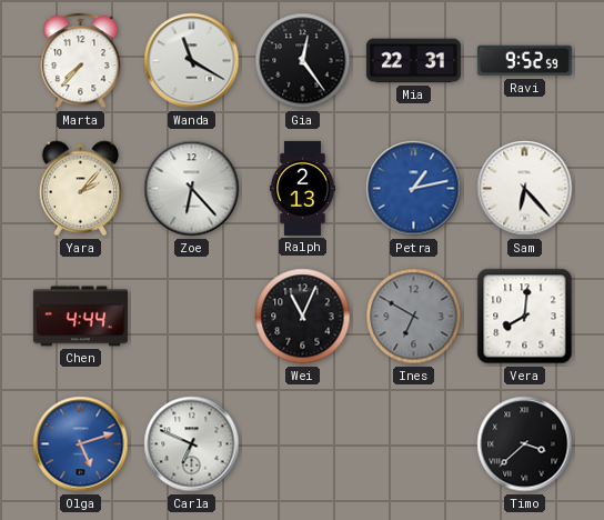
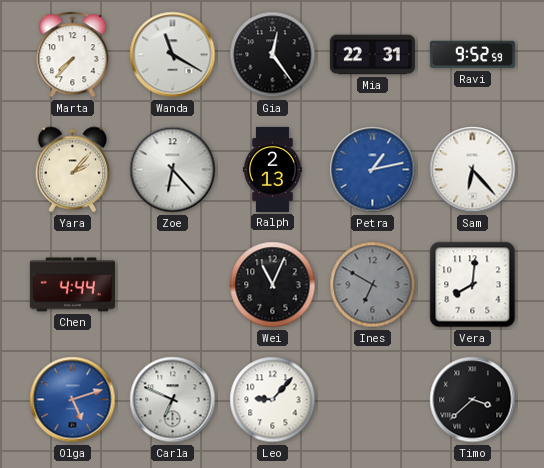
Leo: none -> 9:07 (273, 400)
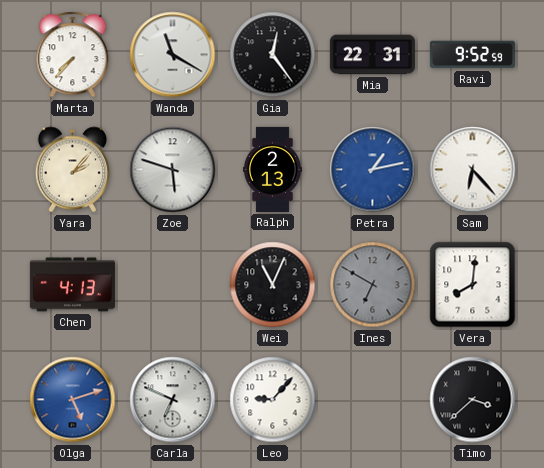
Zoe: 6:23 -> 5:48 (173, 170)
Chen: 4:44 -> 4:13 (72, 285)
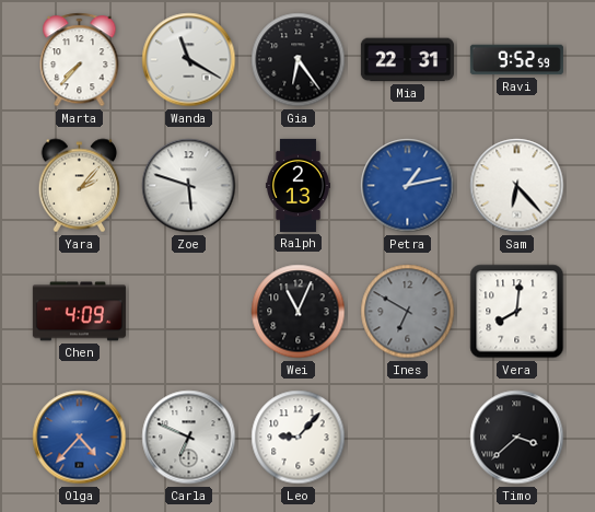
Gia: 12:24 -> 6:24 (299, 60)
Chen: 4:13 -> 4:09 (79, 312)
Olga: 5:12 -> 4:37 (80, 438)
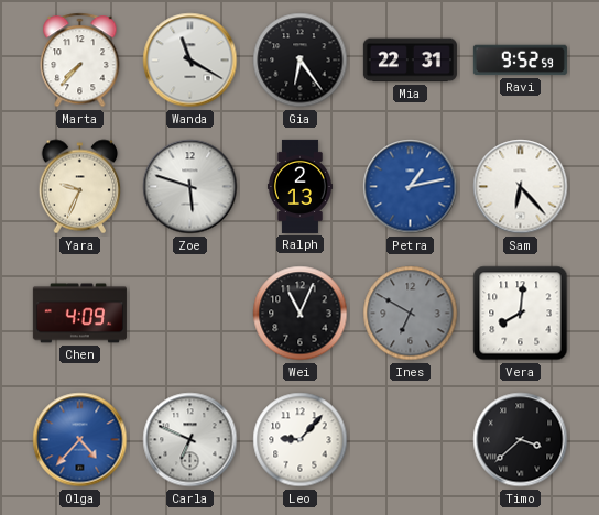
Yara: 2:07 -> 9:34 (80, 187)
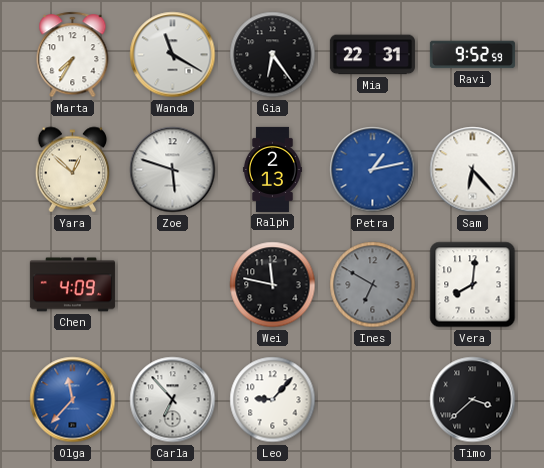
Marta: 7:37 -> 7:35 (73, 55)
Yara: 9:34 -> 12:52 (73, 170)
Wei: 11:04 -> 11:47 (273, 285)
Olga: 4:37 -> 11:37 (73, 400)
Carla: 6:49 -> 6:53 (173, 400)
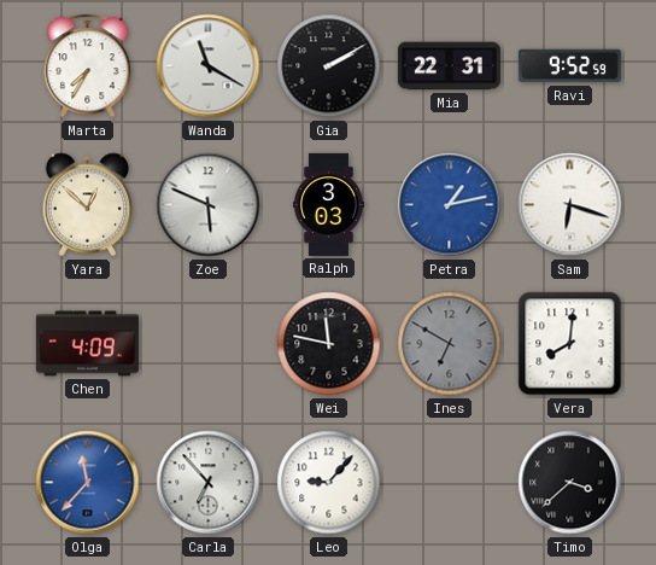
Gia: 6:24 -> 2:10 (329, 66)
Zoe: 5:48 -> 5:49 (209, 205)
Ralph: 2:13 -> 3:03 (328, 204)
Sam: 6:23 -> 6:18 (570, 205)
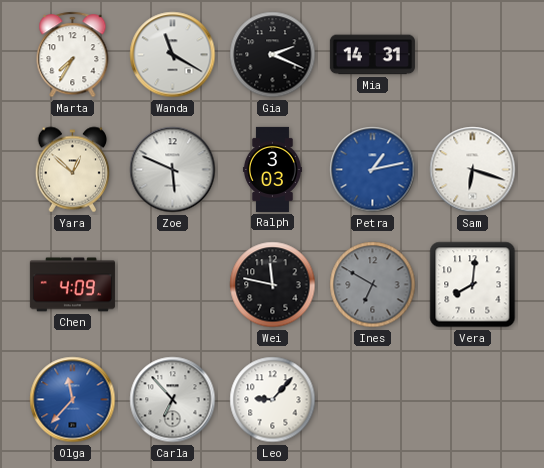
Gia: 2:10 -> 2:19 (273, 55)
Mia: 22:31 -> 14:31 (372, 55)
Ravi: 9:52 -> none (569, 66)
Timo: 3:38 -> none (570, 483)
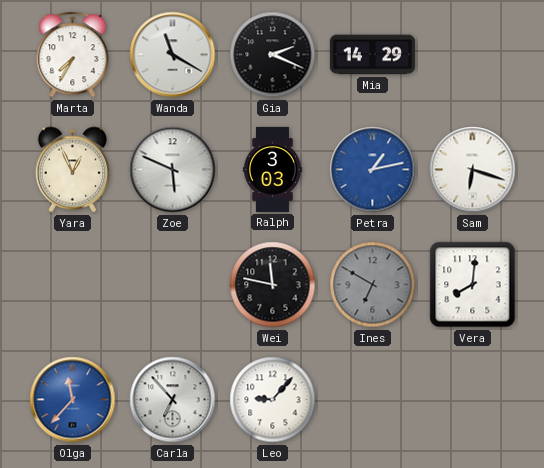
Mia: 14:31 -> 14:29 (372, 55)
Yara: 12:52 -> 12:56 (73, 170)
Chen: 4:09 -> none (72, 285)
